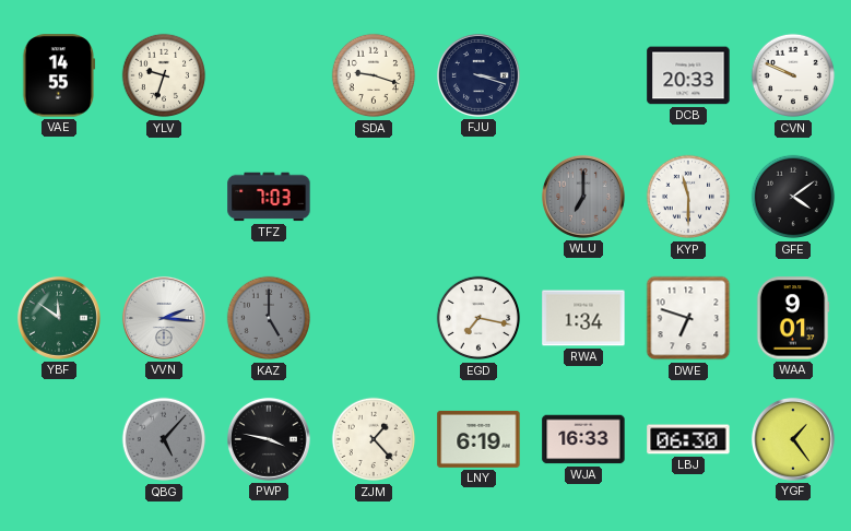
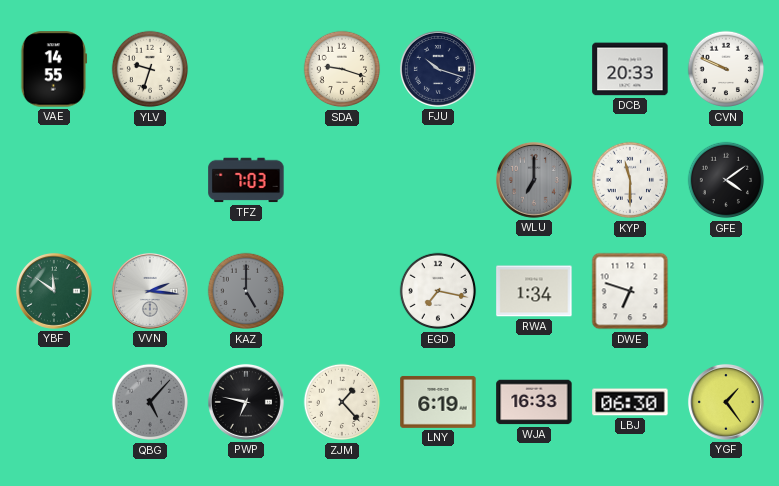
FJU: 3:18 -> 10:18 (438, 69)
WAA: 9:01 -> none (793, 318)
PWP: 3:47 -> 6:47 (246, 402)
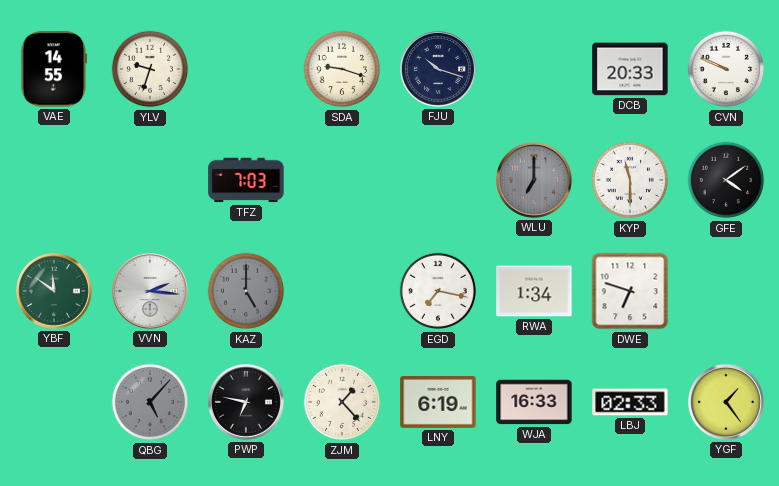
LBJ: 06:30 -> 02:33 (630, 402)
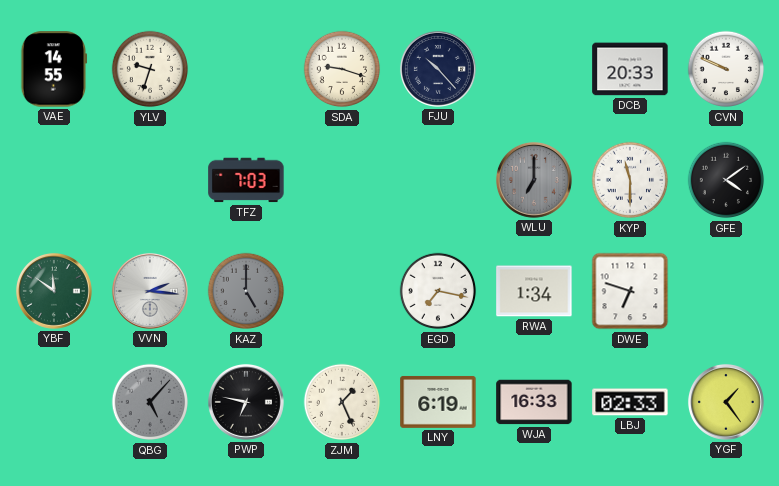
FJU: 10:18 -> 10:23 (438, 69)
ZJM: 1:23 -> 1:26 (342, 402)
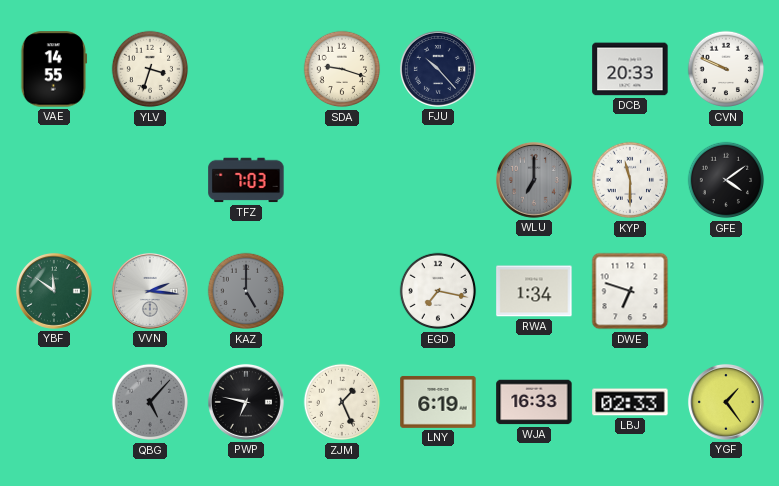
YLV: 9:33 -> 3:33 (150, 69)
